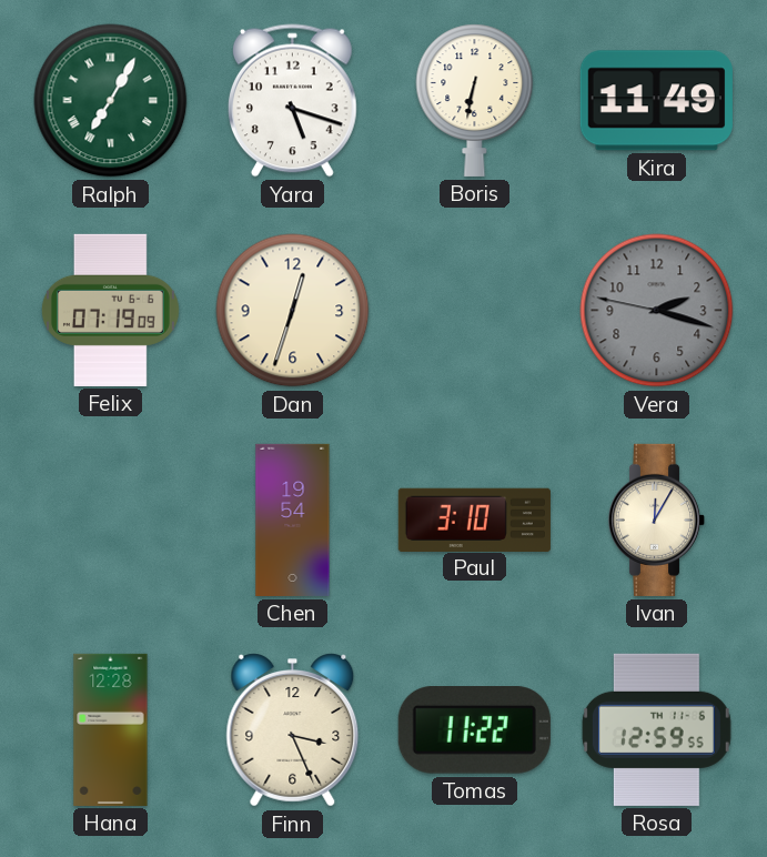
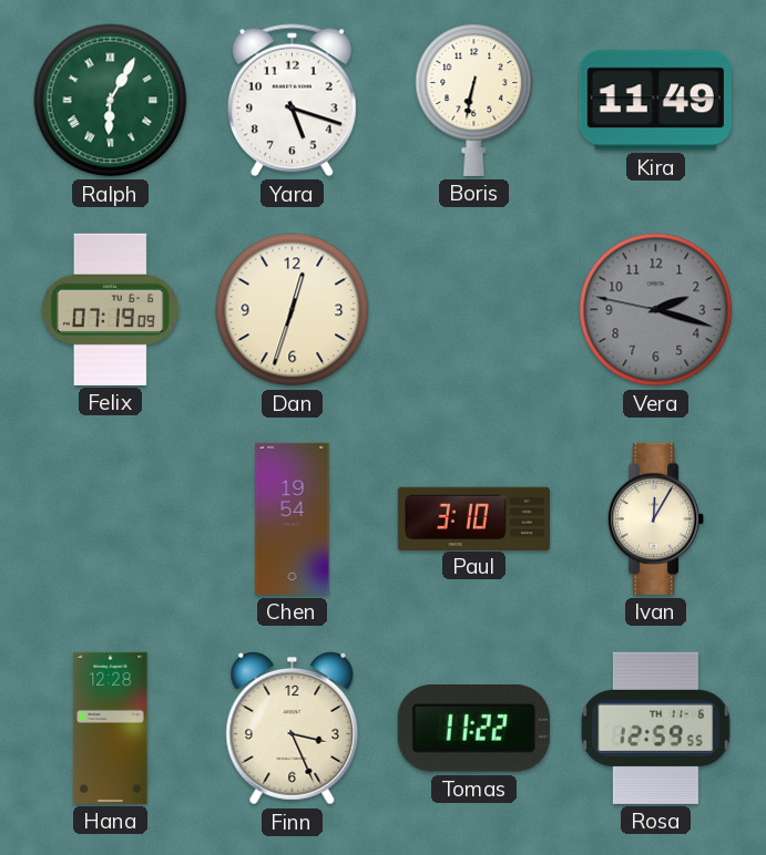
Ralph: 7:05 -> 6:05 (111, 101)
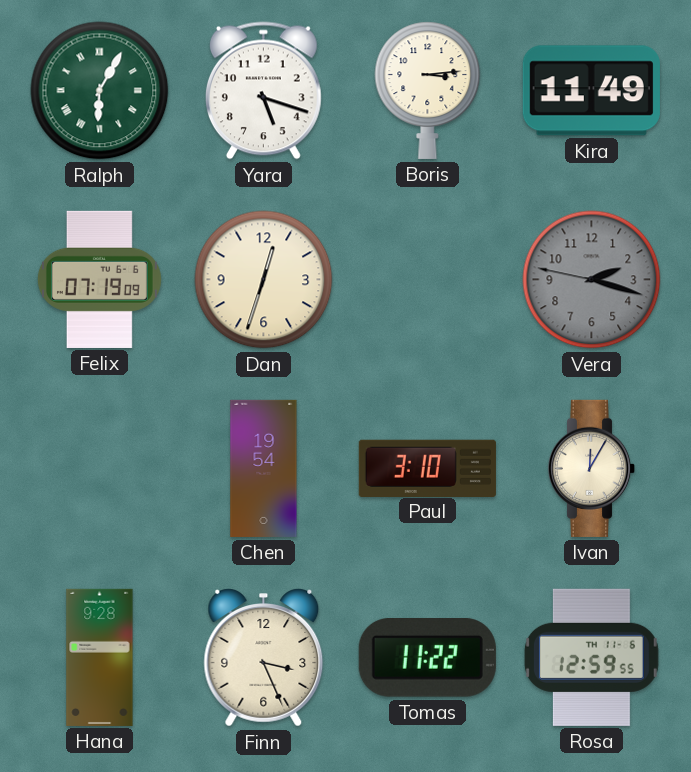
Boris: 6:32 -> 3:14 (428, 90)
Hana: 12:28 -> 9:28 (100, 657)
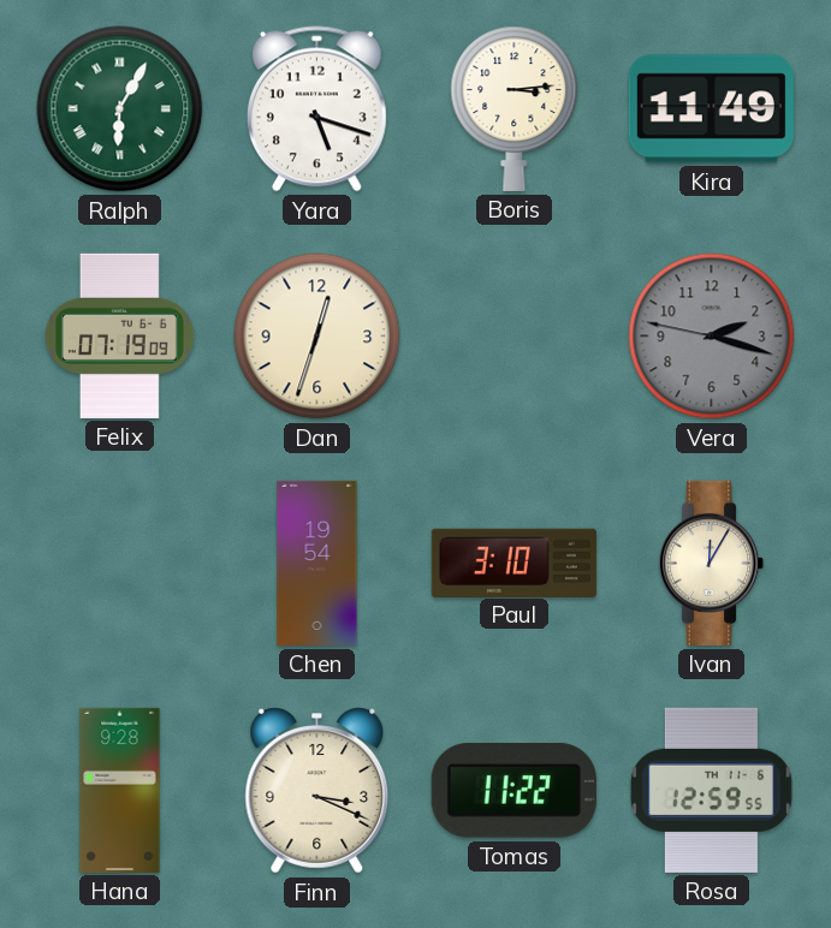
Finn: 3:26 -> 3:19 (317, 791)
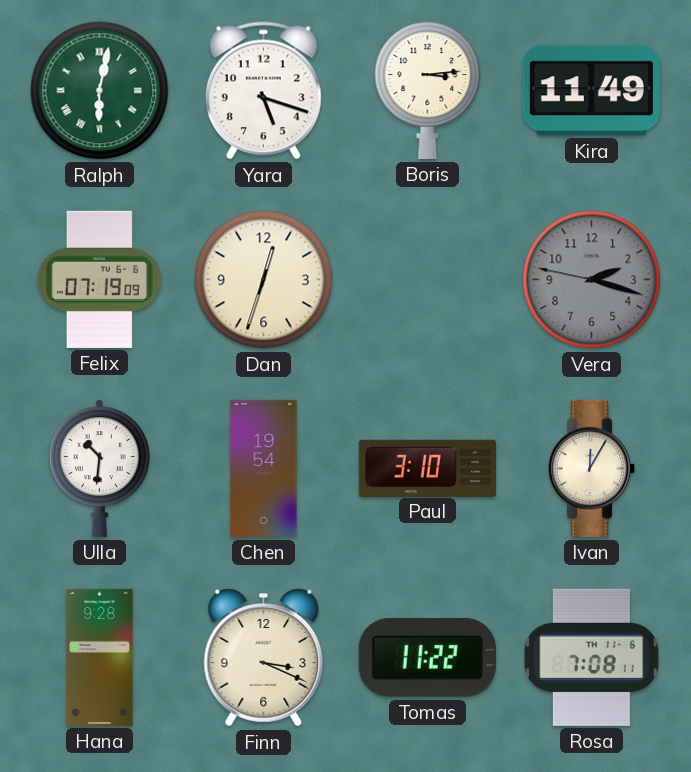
Ralph: 6:05 -> 6:02 (100, 91)
Ulla: none -> 10:31 (99, 468)
Rosa: 12:59 -> 7:08 (591, 657)
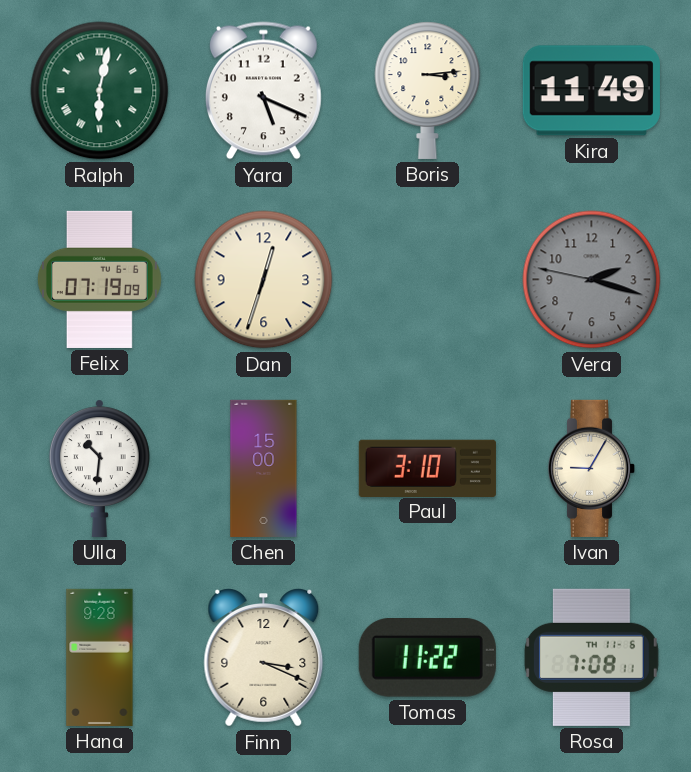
Yara: 5:18 -> 5:19 (263, 91)
Chen: 19:54 -> 15:00 (264, 468)
Ivan: 12:05 -> 9:05 (592, 468)
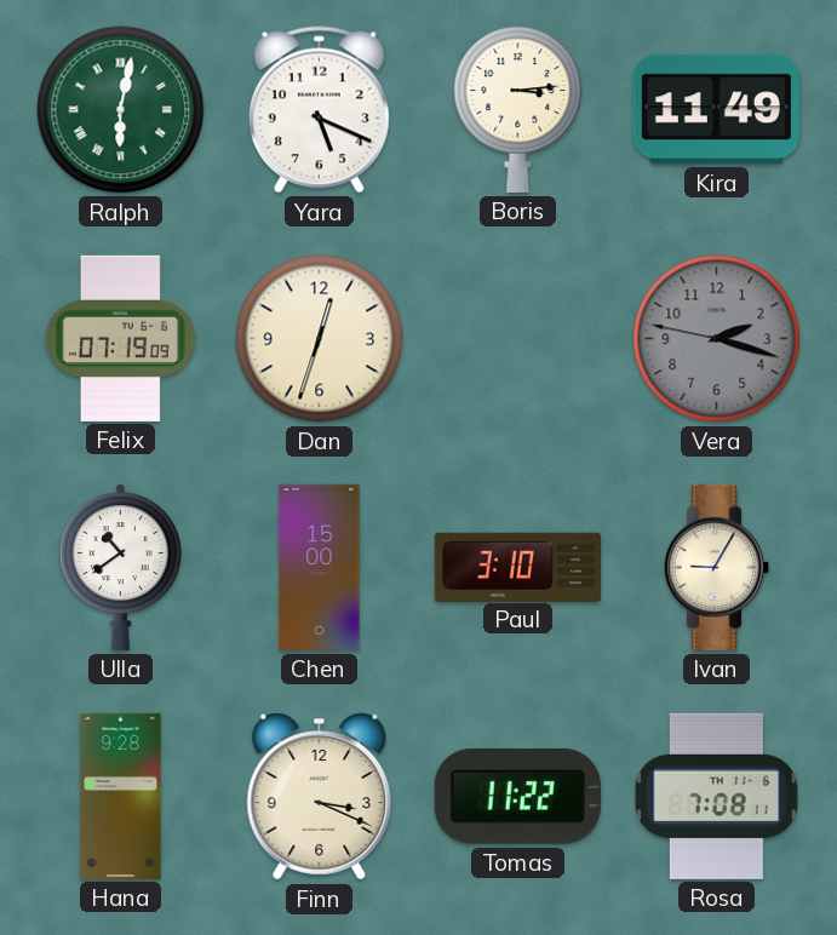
Ulla: 10:31 -> 10:39 (120, 567)
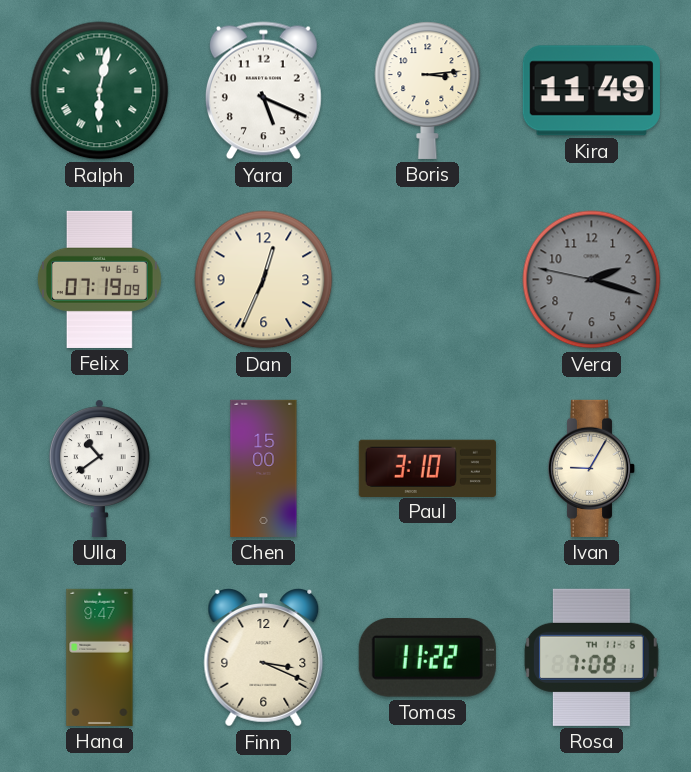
Dan: 12:33 -> 12:34 (264, 280)
Hana: 9:28 -> 9:47 (100, 657)
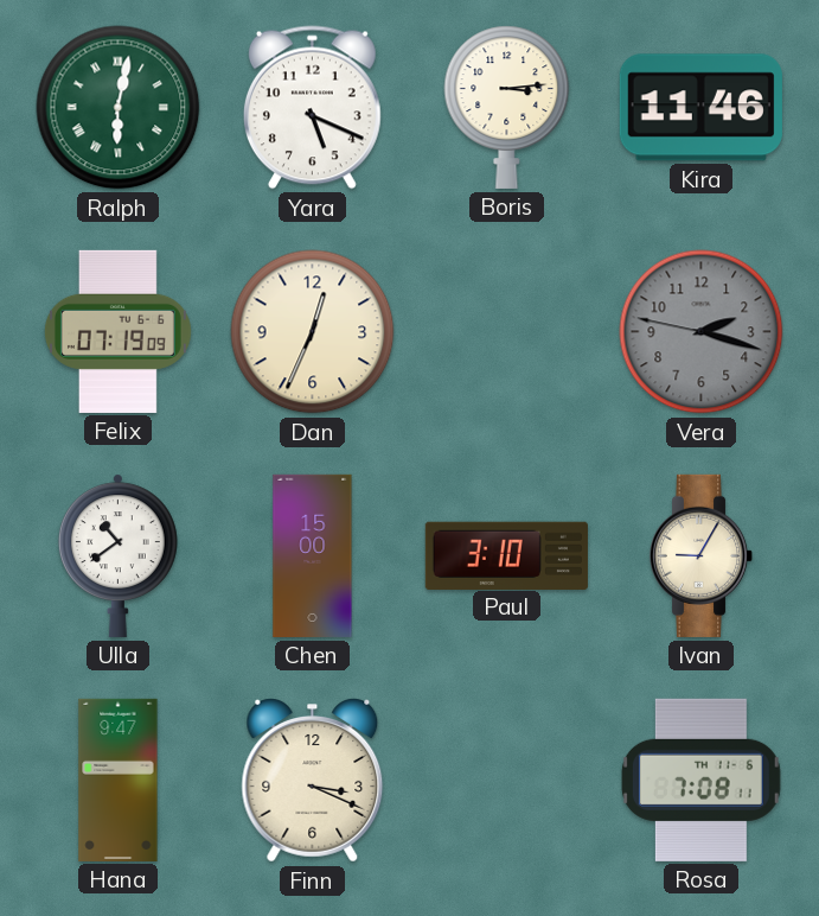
Kira: 11:49 -> 11:46 (700, 108)
Tomas: 11:22 -> none (427, 658)
